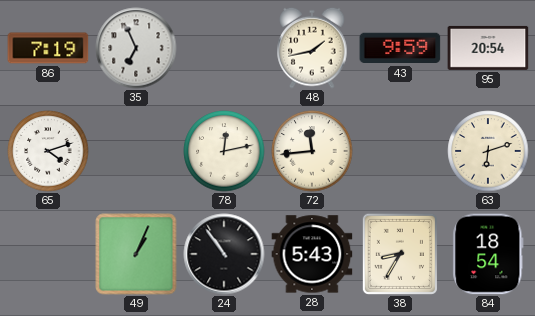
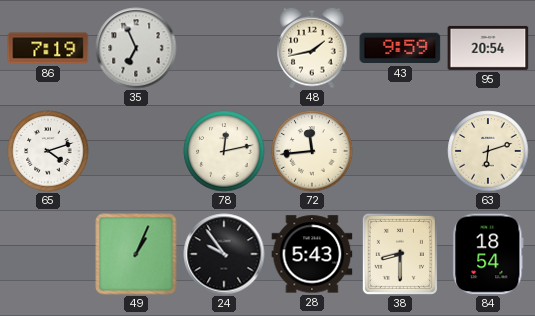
24: 10:54 -> 9:54 (224, 254)
38: 8:35 -> 8:30 (400, 254)
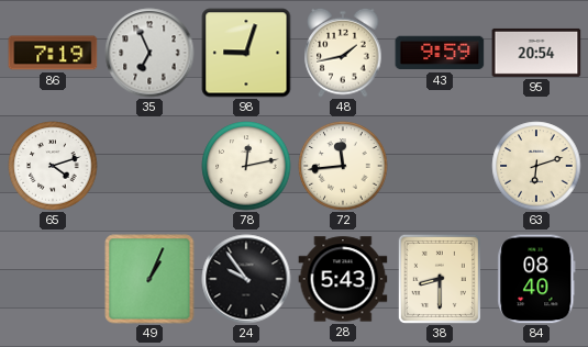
98: none -> 9:03 (246, 53)
84: 18:54 -> 08:40 (536, 279)
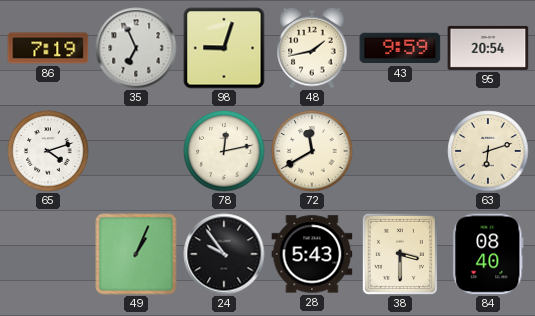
72: 11:44 -> 11:40 (312, 151)
38: 8:30 -> 3:30 (400, 254)
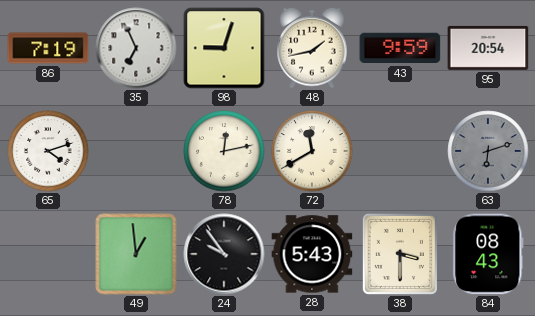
63 dial: cream -> grey (488, 151)
49: 1:04 -> 12:59 (136, 254)
84: 08:40 -> 08:43 (488, 254)
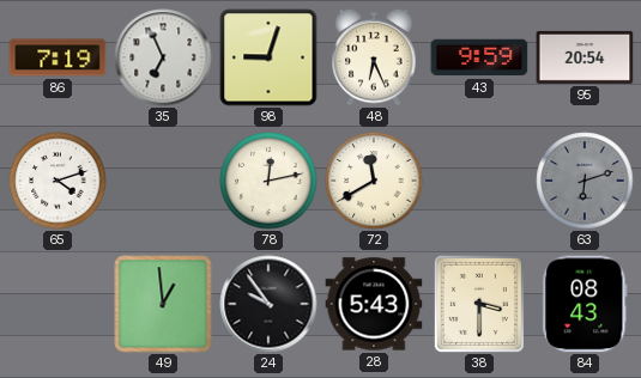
48: 1:43 -> 6:26 (374, 57)
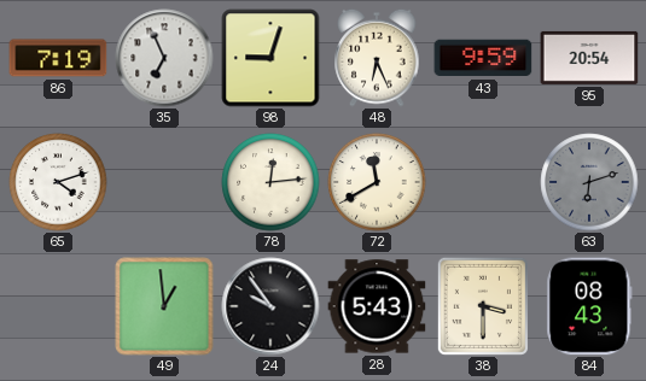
78: 12:13 -> 12:14 (270, 182)
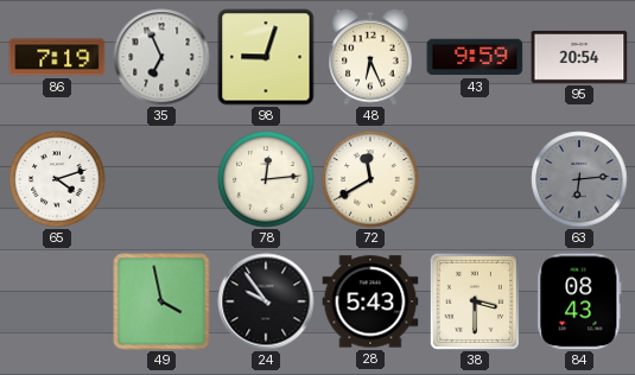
63: 6:12 -> 6:14 (579, 179)
49: 12:59 -> 3:58 (161, 301)
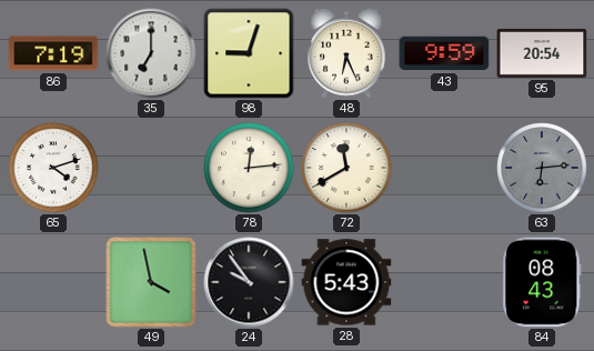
35: 6:56 -> 7:00 (151, 53)
38: 3:30 -> none (475, 301)
